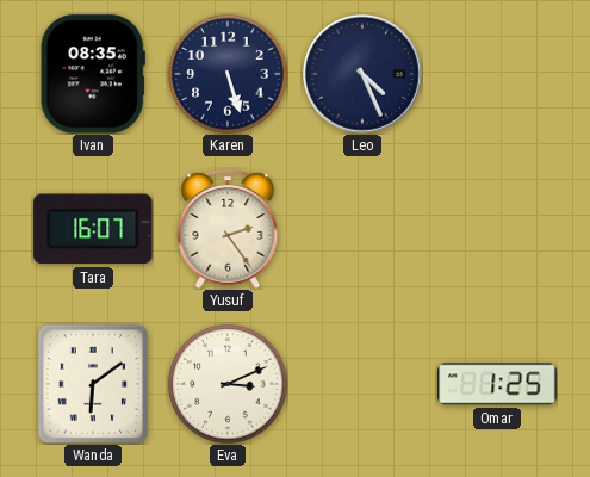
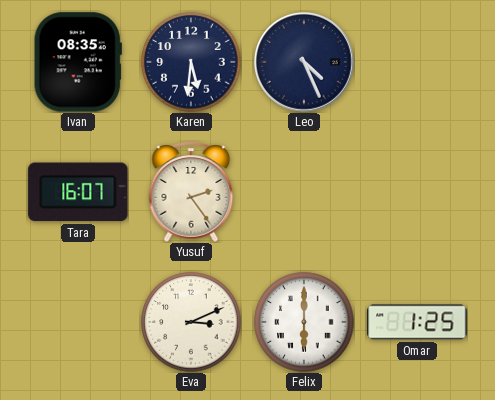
Karen: 5:27 -> 5:31 (191, 62)
Wanda: 6:09 -> none (93, 383)
Felix: none -> 6:00 (304, 322)
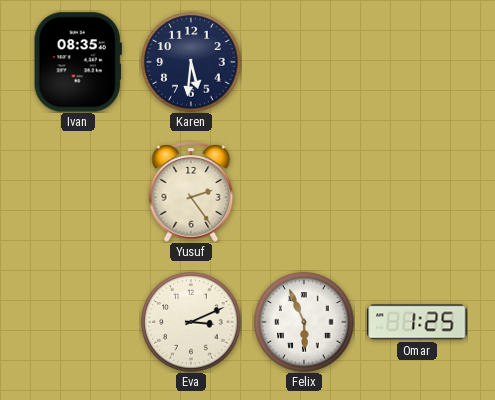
Leo: 4:26 -> none (305, 63)
Tara: 16:07 -> none (78, 192)
Felix: 6:00 -> 5:56 (304, 322)
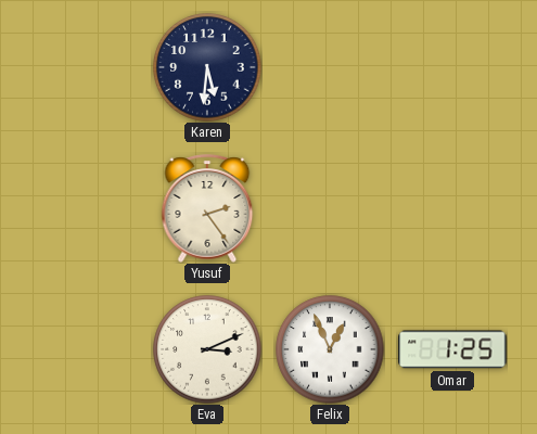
Ivan: 08:35 -> none (78, 62)
Felix: 5:56 -> 12:56 (330, 349)
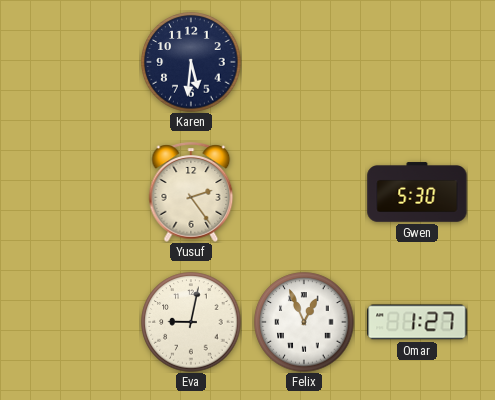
Gwen: none -> 5:30 (417, 192)
Eva: 3:11 -> 9:02 (191, 322)
Omar: 1:25 -> 1:27 (417, 322)
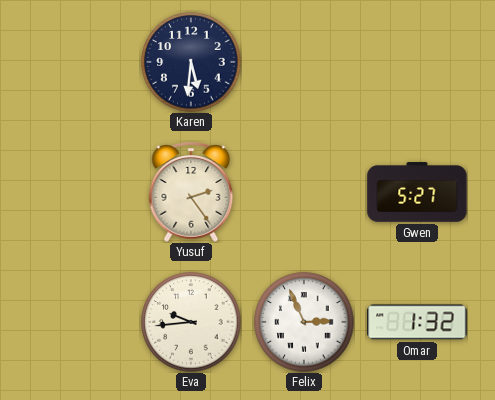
Gwen: 5:30 -> 5:27 (417, 192)
Eva: 9:02 -> 9:44 (191, 322)
Felix: 12:56 -> 2:56 (304, 322)
Omar: 1:27 -> 1:32 (417, 322)
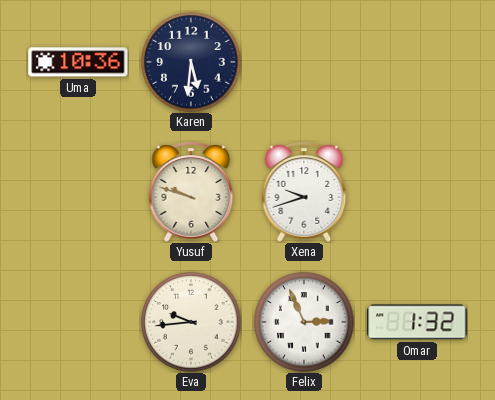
Uma: none -> 10:36 (78, 62)
Yusuf: 2:24 -> 9:48 (191, 192)
Xena: none -> 9:42 (304, 192)
Gwen: 5:27 -> none (417, 192)
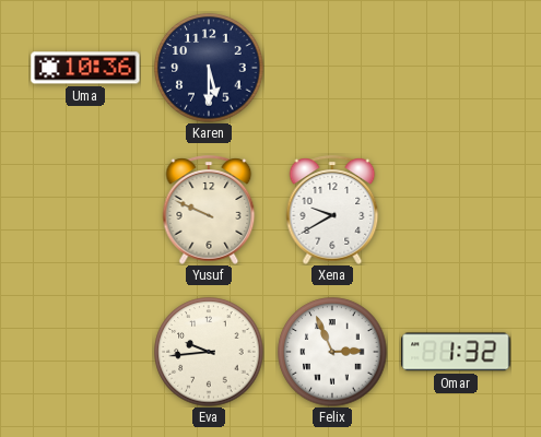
Karen: 5:31 -> 5:30 (209, 68)
Yusuf: 9:48 -> 9:49 (209, 210)
Xena: 9:42 -> 9:40 (332, 210)
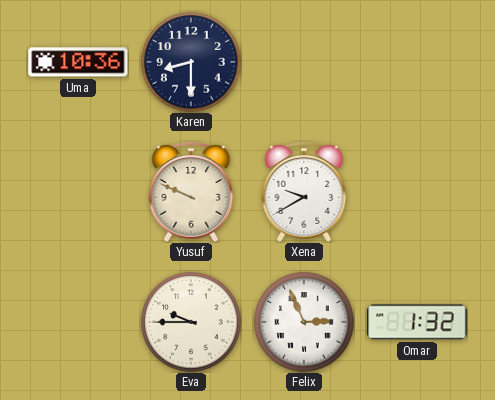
Karen: 5:30 -> 8:30 (191, 62)
Eva: 9:44 -> 9:45 (191, 322)
